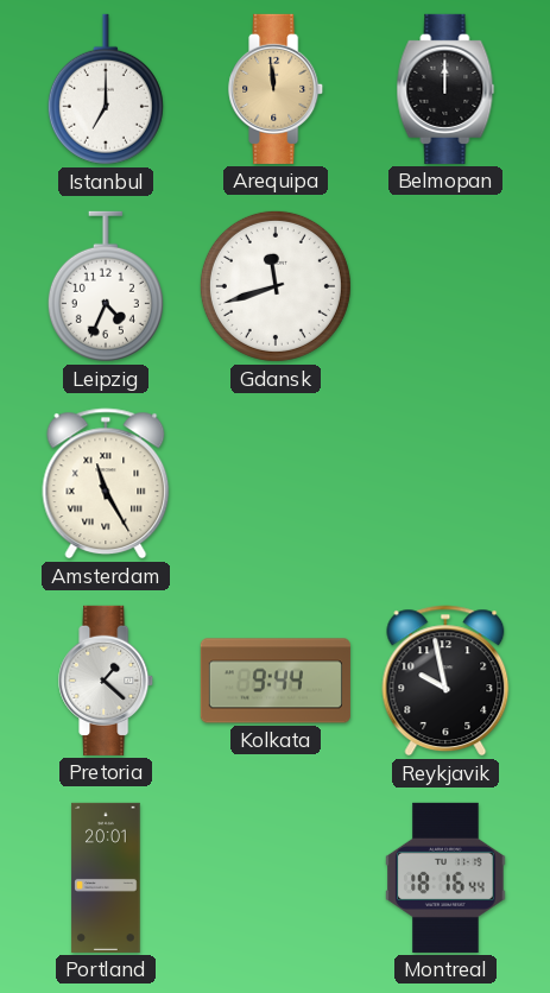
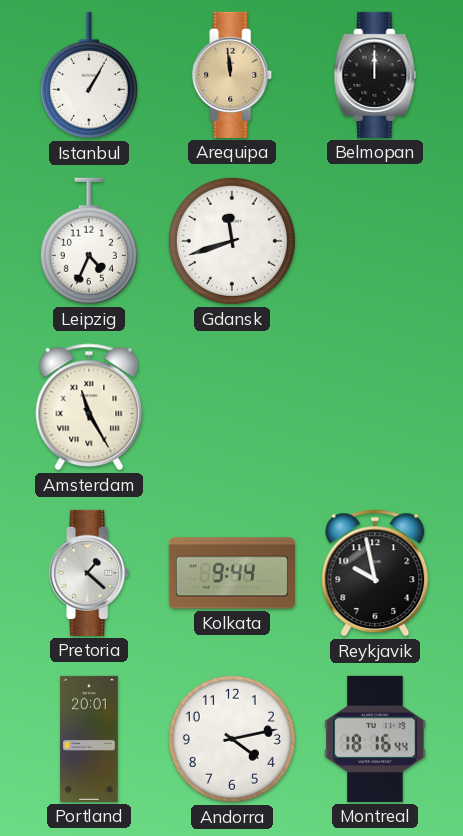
Istanbul: 7:00 -> 1:05 (89, 75)
Andorra: none -> 4:13 (232, 739)
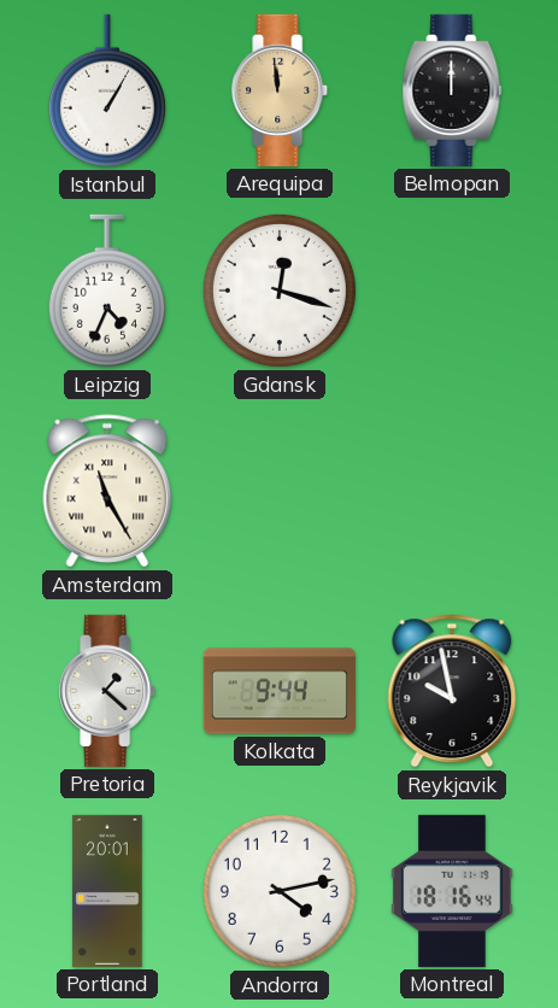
Gdansk: 11:42 -> 12:18 (280, 291)
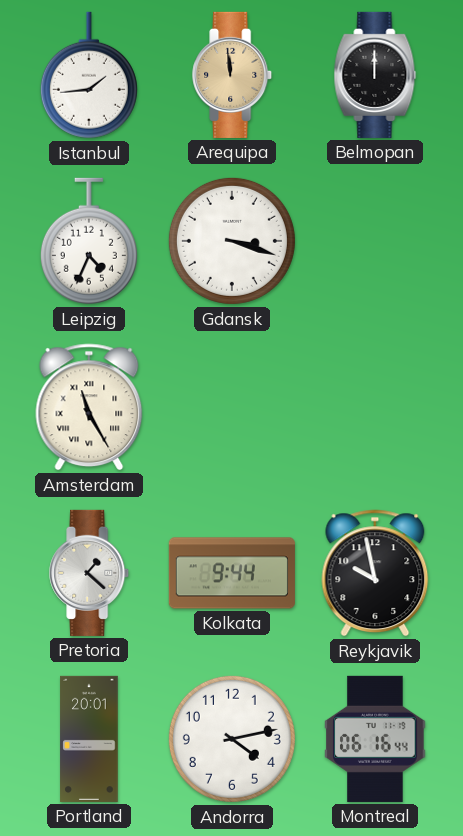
Istanbul: 1:05 -> 1:44 (89, 75)
Gdansk: 12:18 -> 3:18 (232, 241)
Montreal: 18:16 -> 06:16 (375, 739)
